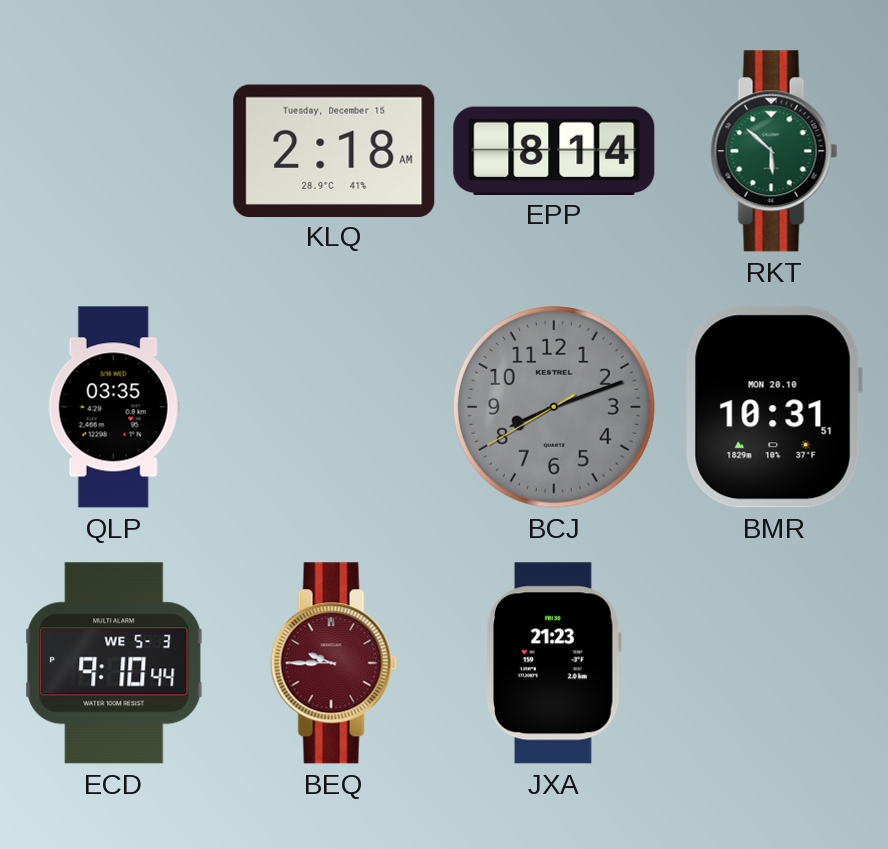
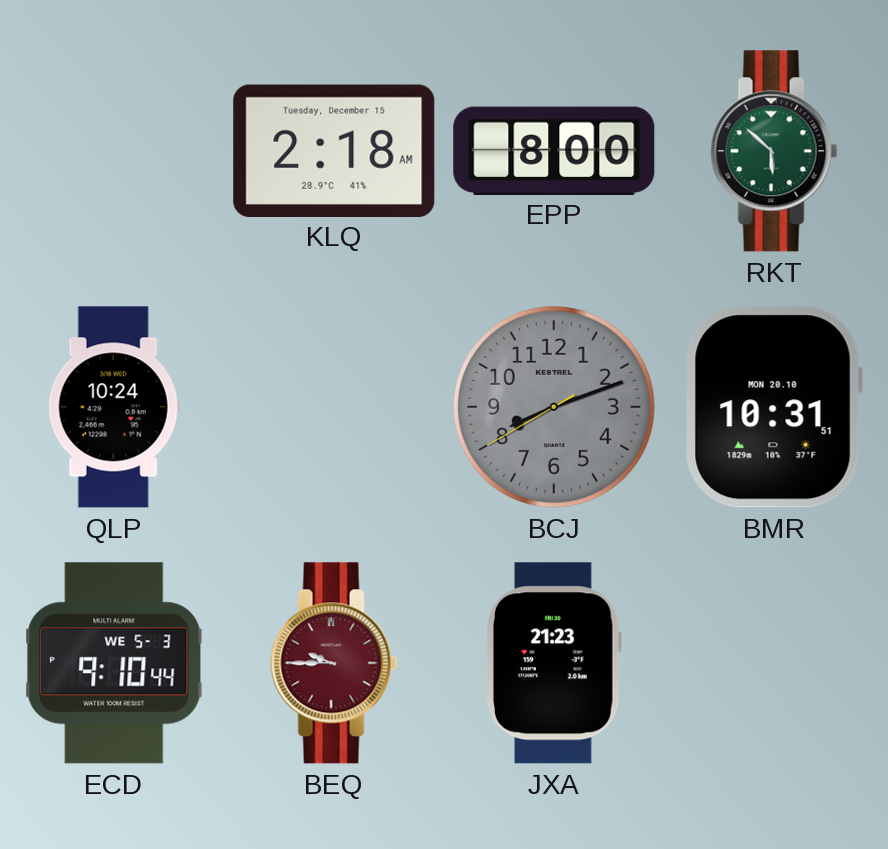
EPP: 8:14 -> 8:00 (554, 150)
QLP: 03:35 -> 10:24 (114, 407)
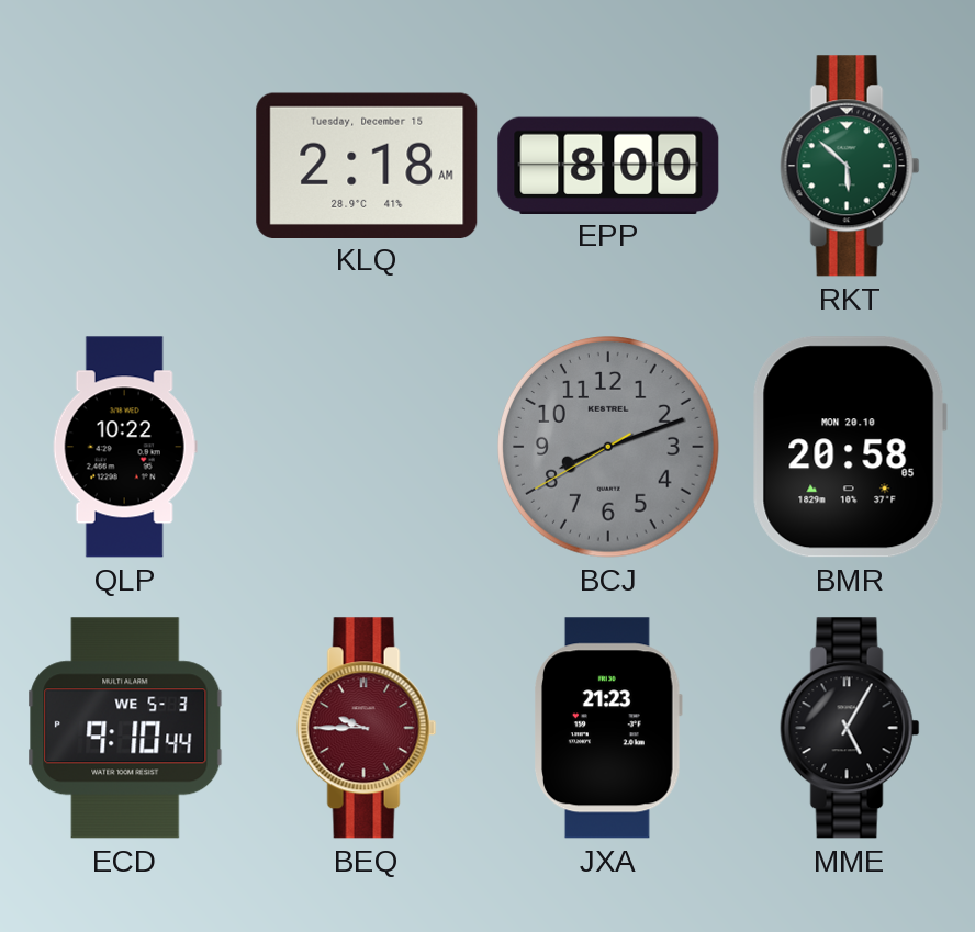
QLP: 10:24 -> 10:22 (125, 447)
BMR: 10:31 -> 20:58 (850, 447)
MME: none -> 5:05 (850, 728)
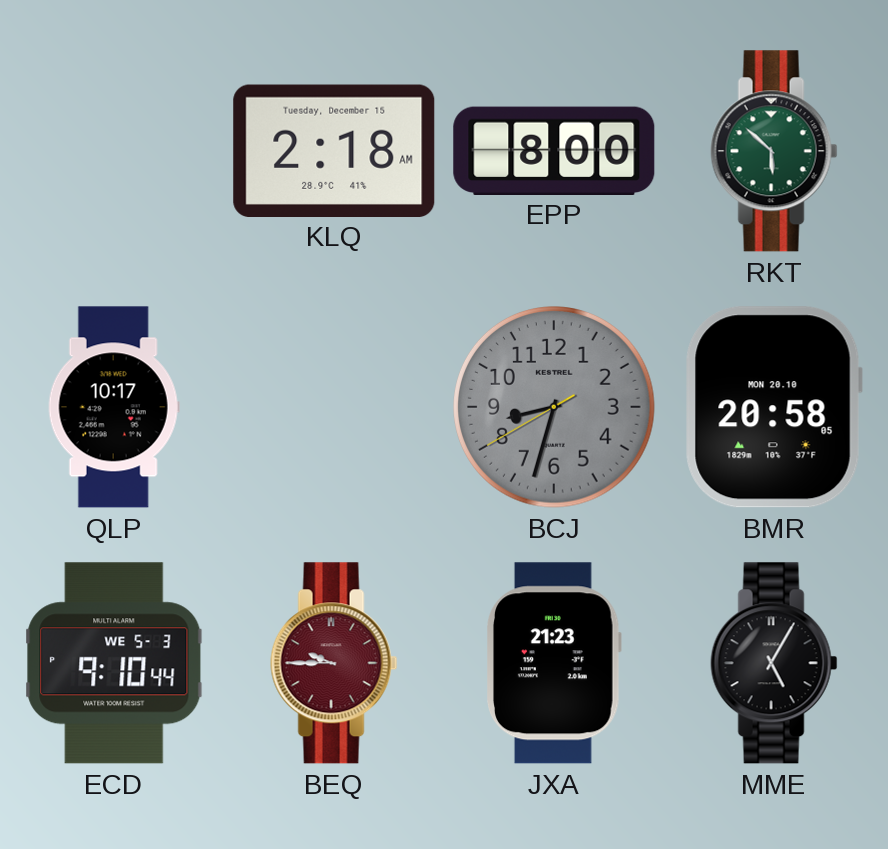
QLP: 10:22 -> 10:17 (114, 407)
BCJ: 8:11 -> 8:32 (555, 408)
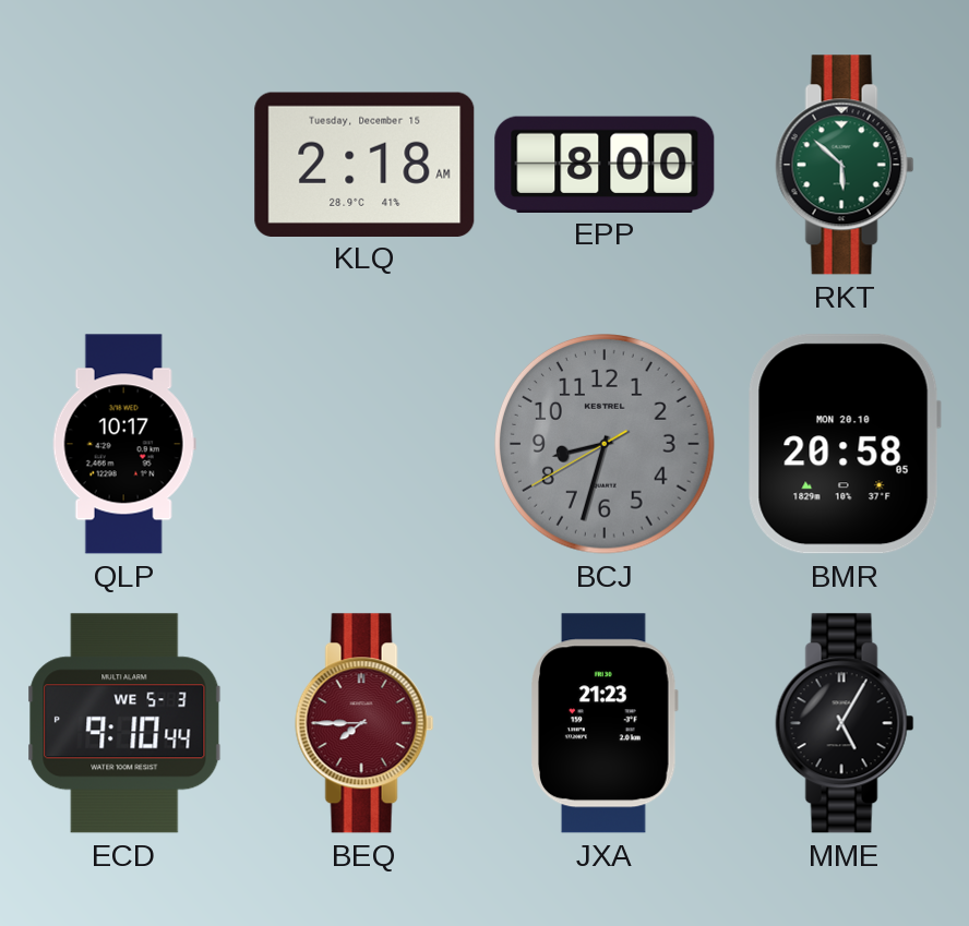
BEQ: 9:45 -> 7:45 (364, 723)
